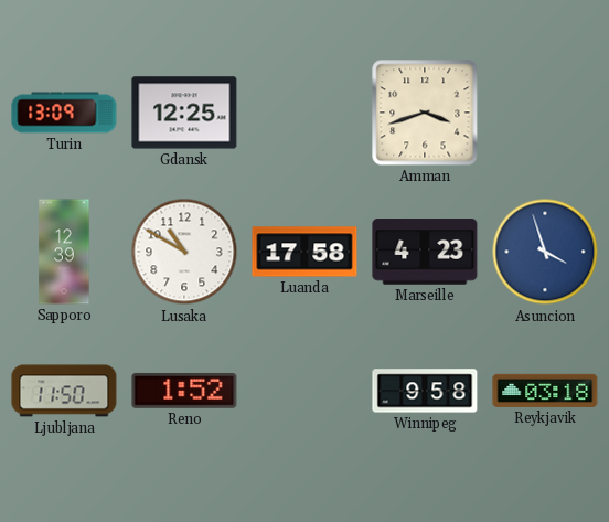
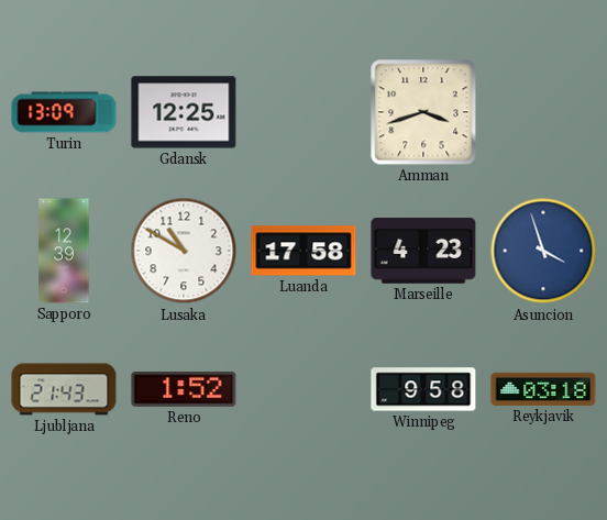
Ljubljana: 11:50 -> 21:43 (64, 389)
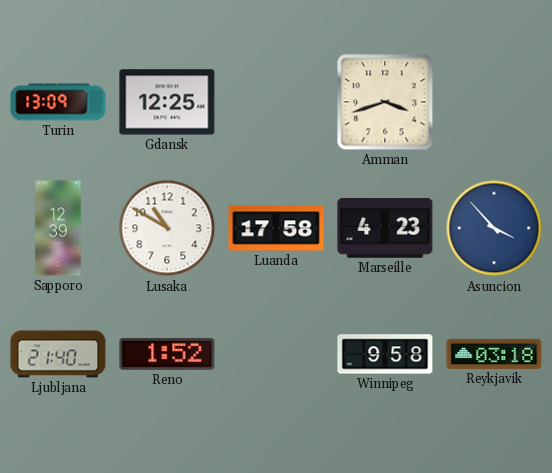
Asuncion: 3:57 -> 3:53 (494, 228)
Ljubljana: 21:43 -> 21:40 (58, 354)
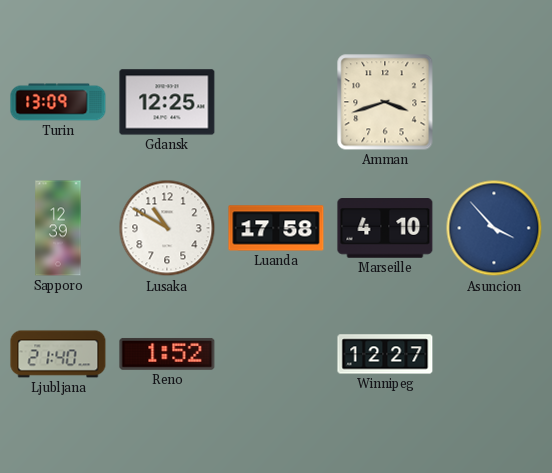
Marseille: 4:23 -> 4:10 (385, 228)
Winnipeg: 9:58 -> 12:27 (385, 354)
Reykjavik: 03:18 -> none (494, 354)
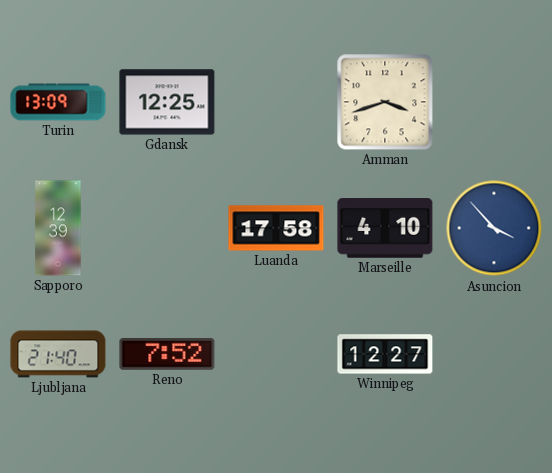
Lusaka: 10:50 -> none (167, 228)
Reno: 1:52 -> 7:52 (167, 354)
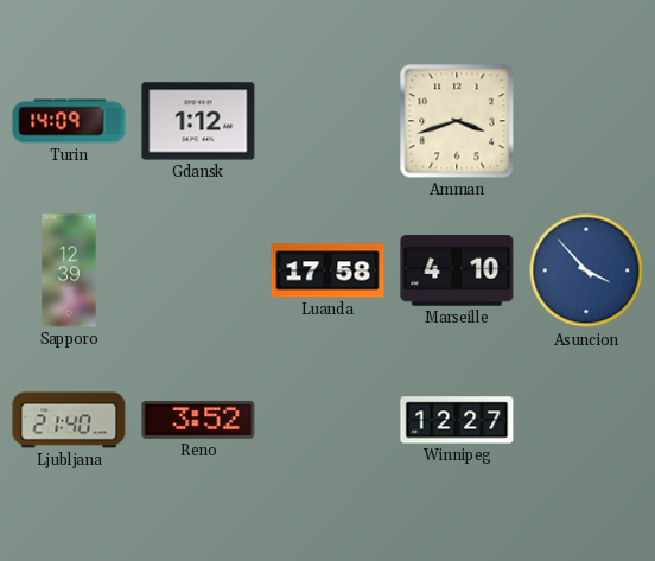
Turin: 13:09 -> 14:09 (69, 121)
Gdansk: 12:25 -> 1:12 (198, 121)
Reno: 7:52 -> 3:52 (198, 420)
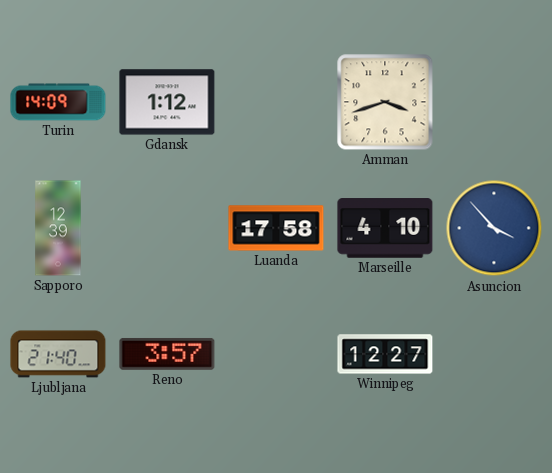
Reno: 3:52 -> 3:57 (167, 354)
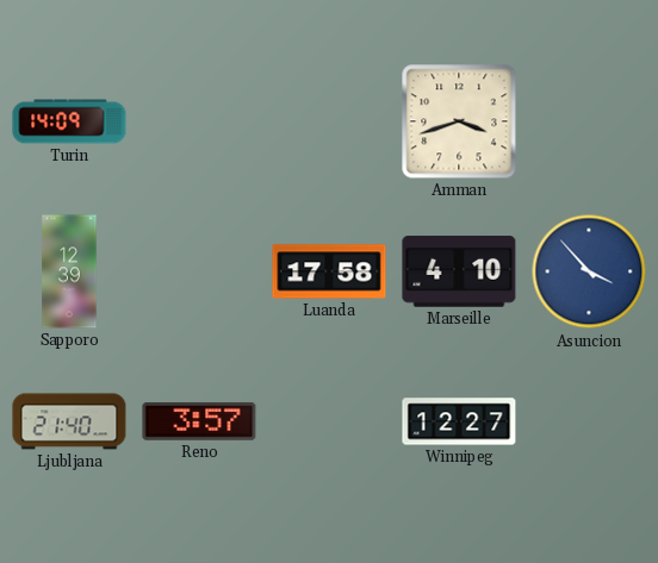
Gdansk: 1:12 -> none (167, 102)
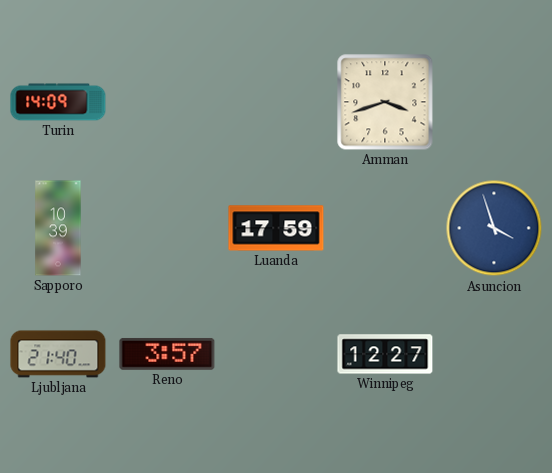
Sapporo: 12:39 -> 10:39 (58, 228)
Luanda: 17:58 -> 17:59 (276, 228)
Marseille: 4:10 -> none (459, 271)
Asuncion: 3:53 -> 3:57 (494, 228)
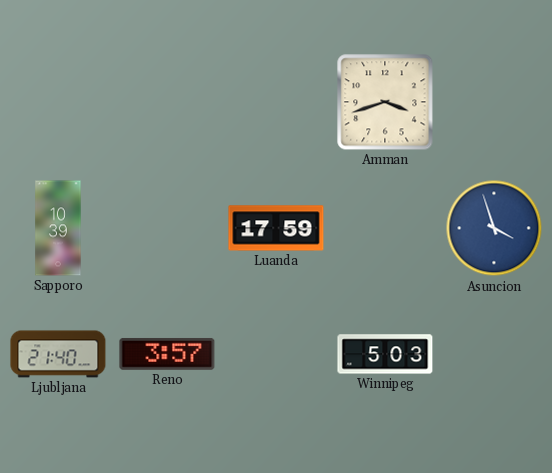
Turin: 14:09 -> none (58, 102)
Winnipeg: 12:27 -> 5:03 (385, 354)
